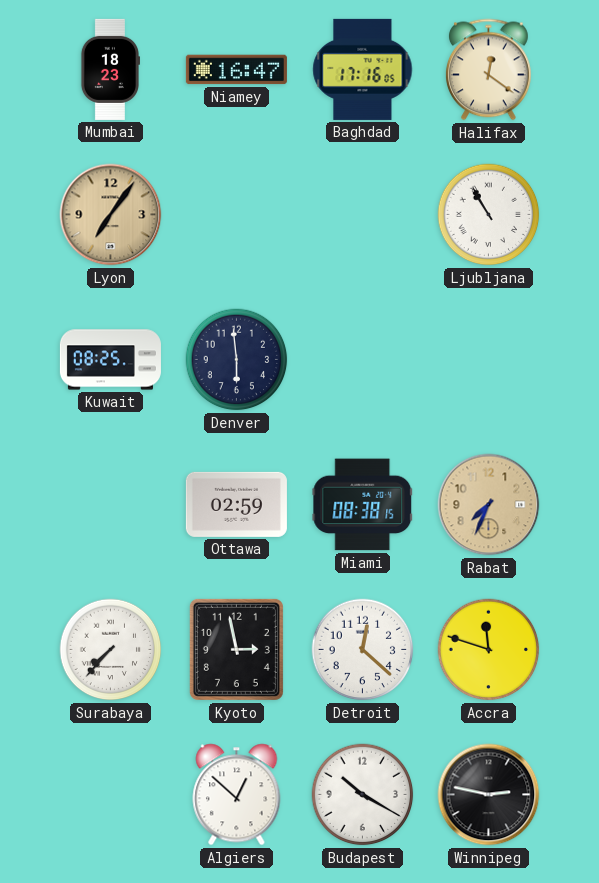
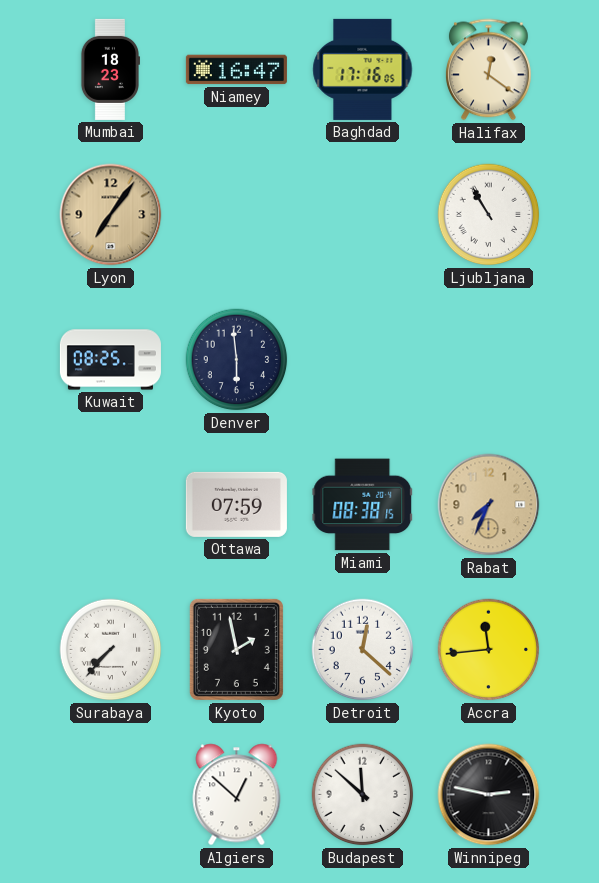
Ottawa: 02:59 -> 07:59 (236, 504)
Kyoto: 2:58 -> 1:58 (236, 649)
Accra: 11:48 -> 11:44 (489, 650)
Budapest: 10:20 -> 11:52 (363, 795)
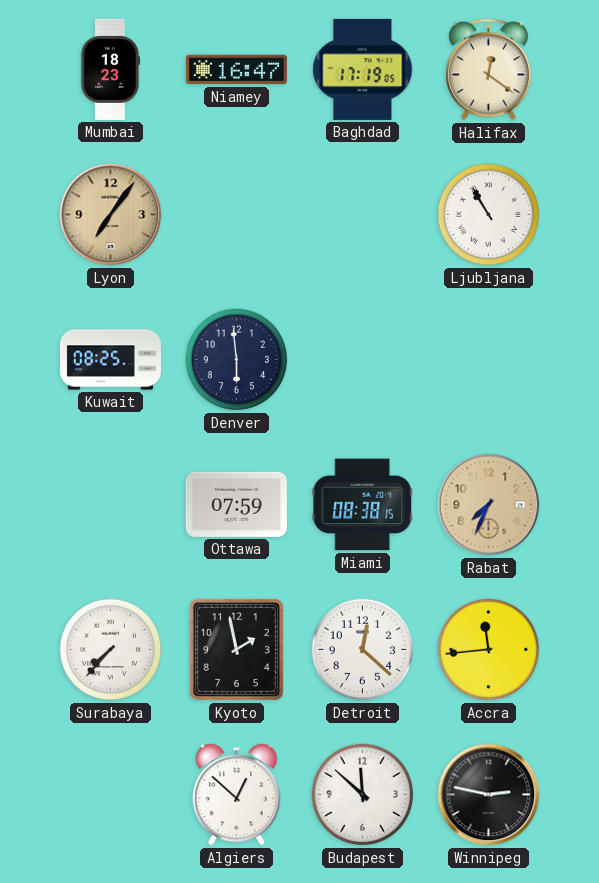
Baghdad: 17:16 -> 17:19 (363, 69)
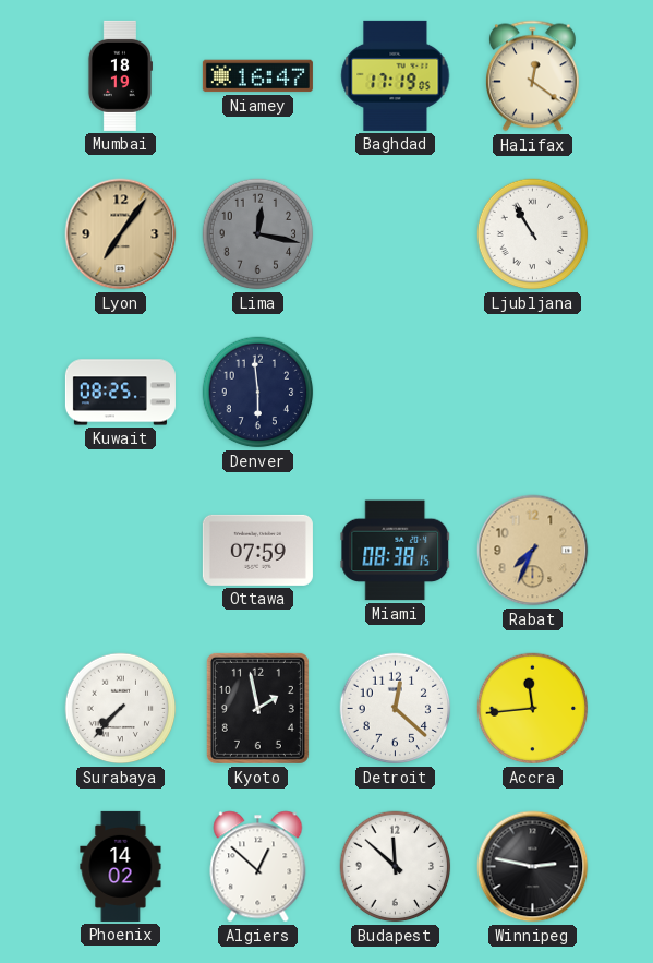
Mumbai: 18:23 -> 18:19 (119, 75)
Lima: none -> 12:17 (258, 234)
Phoenix: none -> 14:02 (121, 866)
